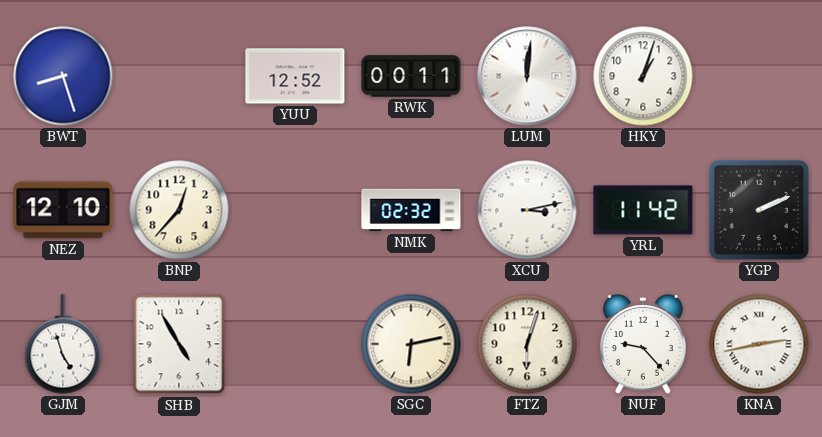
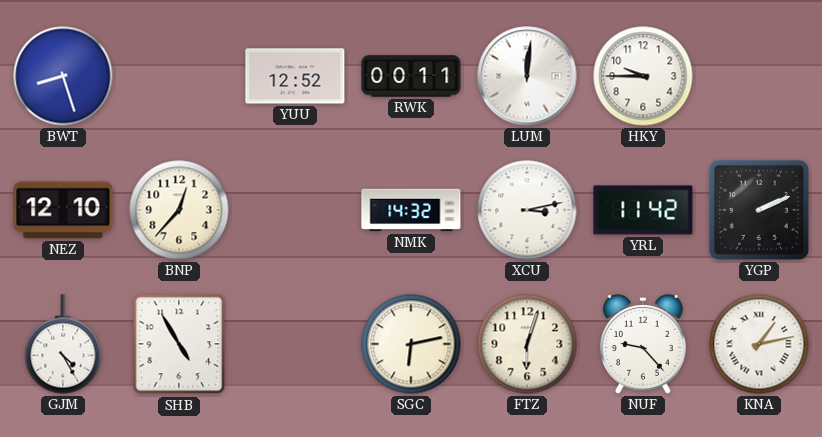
HKY: 1:03 -> 9:45 (643, 76)
NMK: 02:32 -> 14:32 (411, 210)
GJM: 4:57 -> 4:25 (63, 344)
KNA: 2:43 -> 1:13 (759, 344)
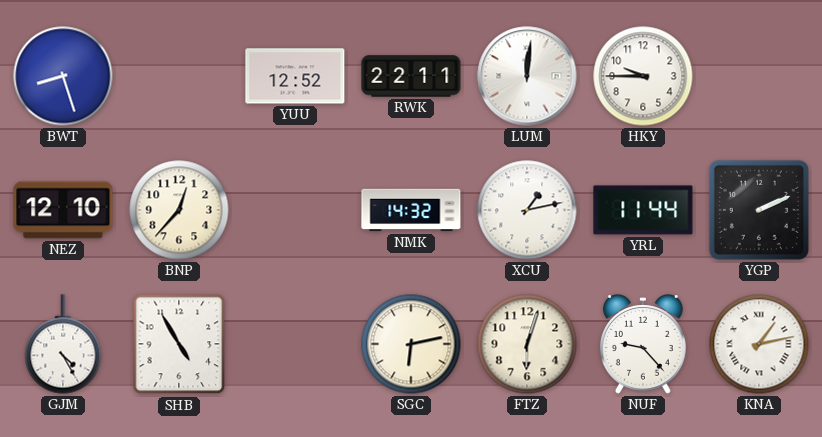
RWK: 00:11 -> 22:11 (411, 76)
XCU: 3:13 -> 1:13 (527, 210)
YRL: 11:42 -> 11:44 (643, 210)
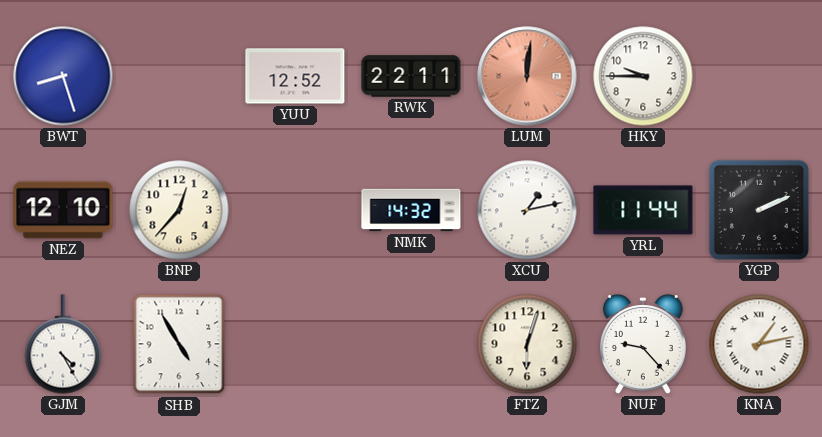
LUM dial: white -> salmon (527, 76)
SGC: 6:13 -> none (411, 344)
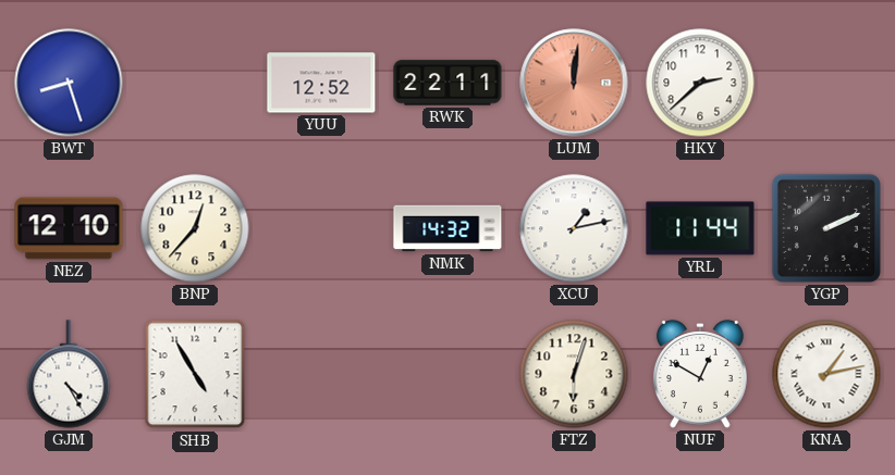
HKY: 9:45 -> 2:38 (700, 83)
NUF: 9:23 -> 12:50 (700, 374)
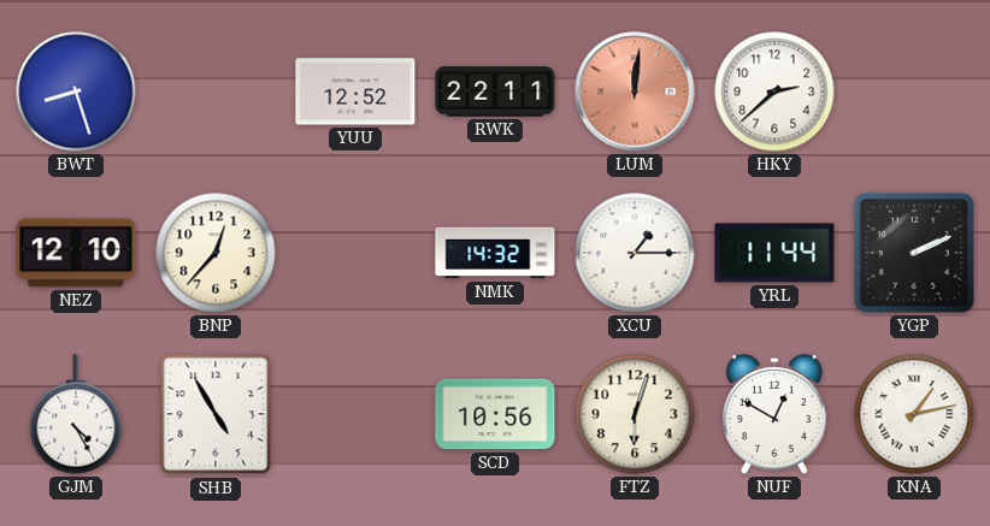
XCU: 1:13 -> 1:15 (635, 253)
SCD: none -> 10:56 (495, 414)
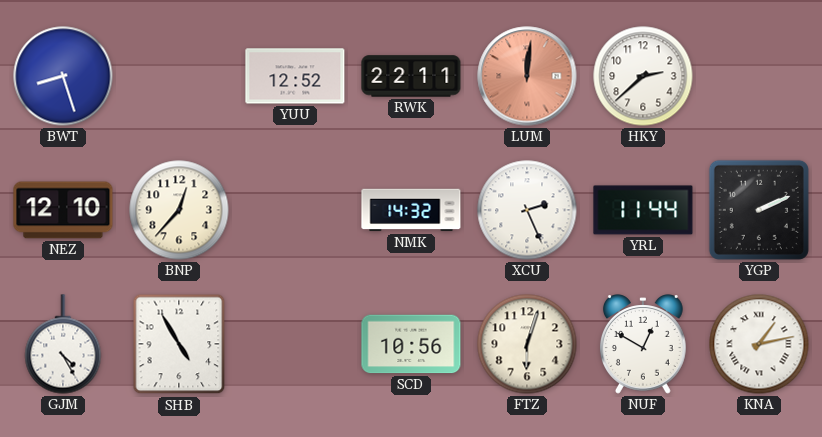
XCU: 1:15 -> 2:26 (527, 210)
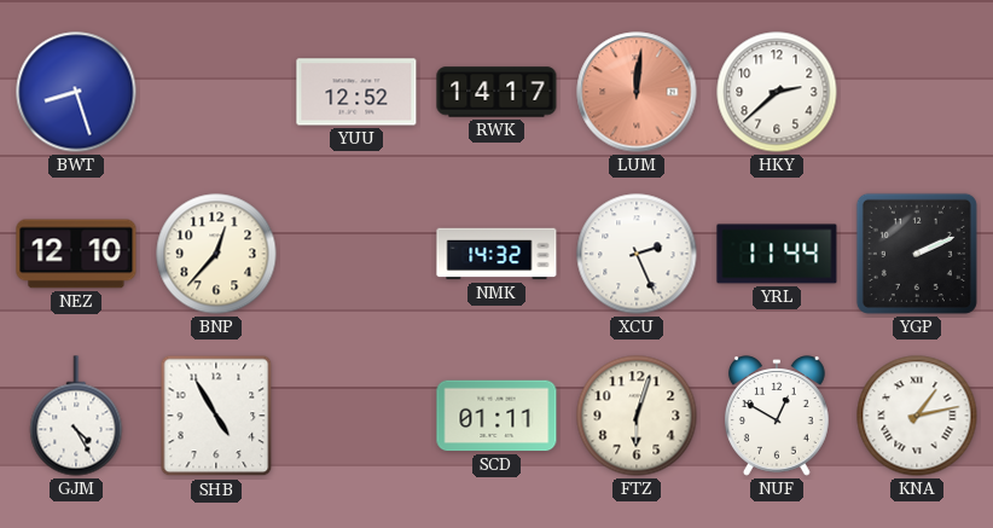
RWK: 22:11 -> 14:17 (496, 92)
SCD: 10:56 -> 01:11 (496, 416)
